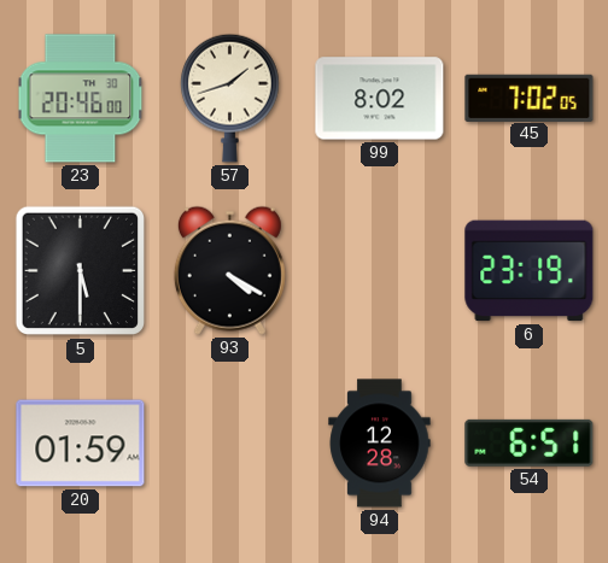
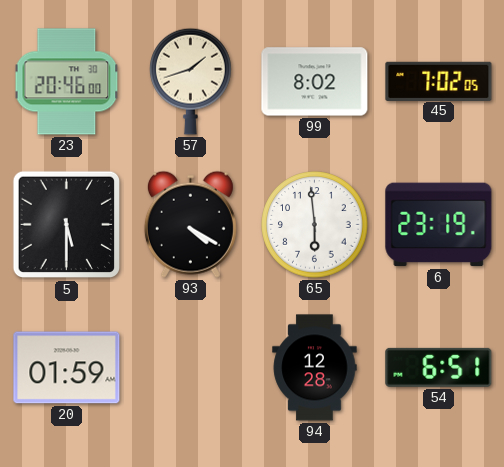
65: none -> 5:59 (315, 225)
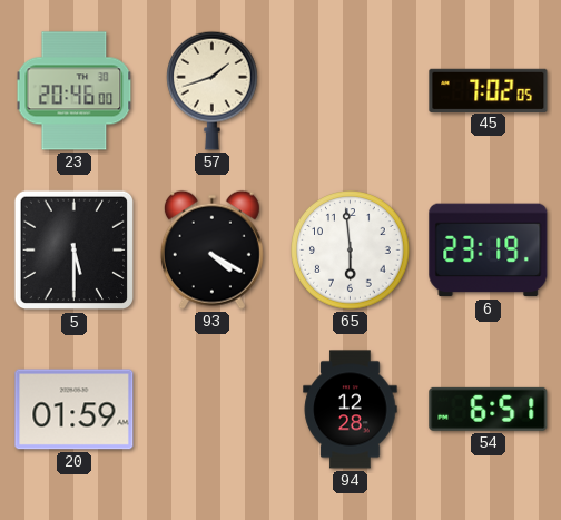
99: 8:02 -> none (315, 82)
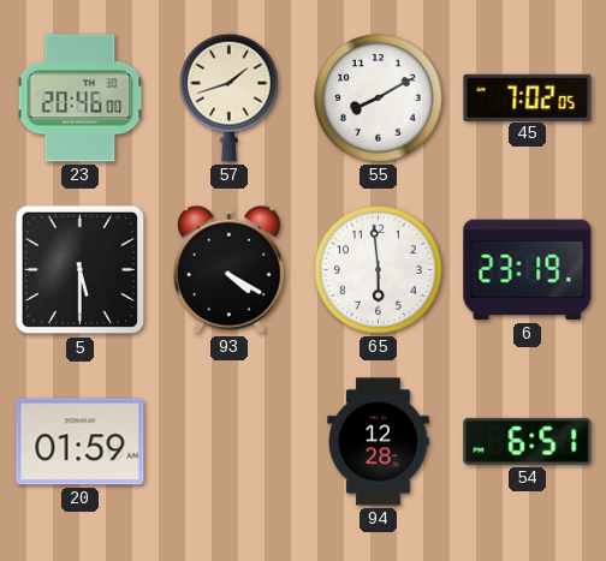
55: none -> 8:10 (379, 99)
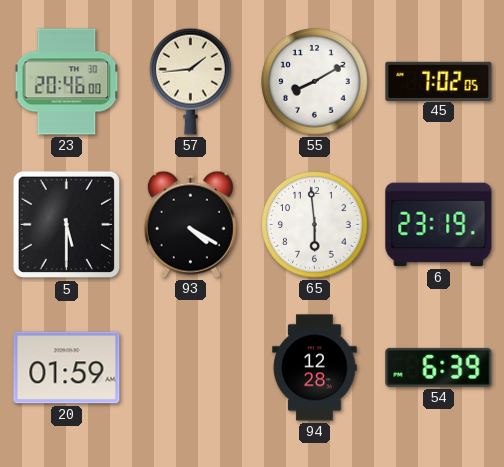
57: 1:42 -> 1:44 (191, 81)
54: 6:51 -> 6:39 (439, 367)
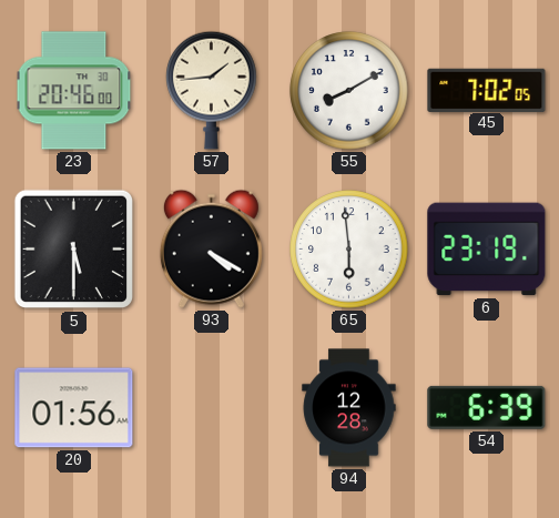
20: 01:59 -> 01:56 (74, 408)
